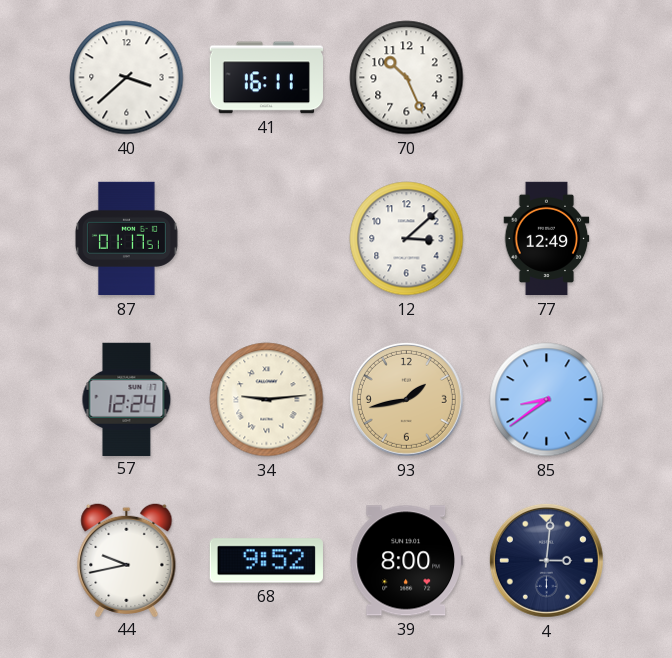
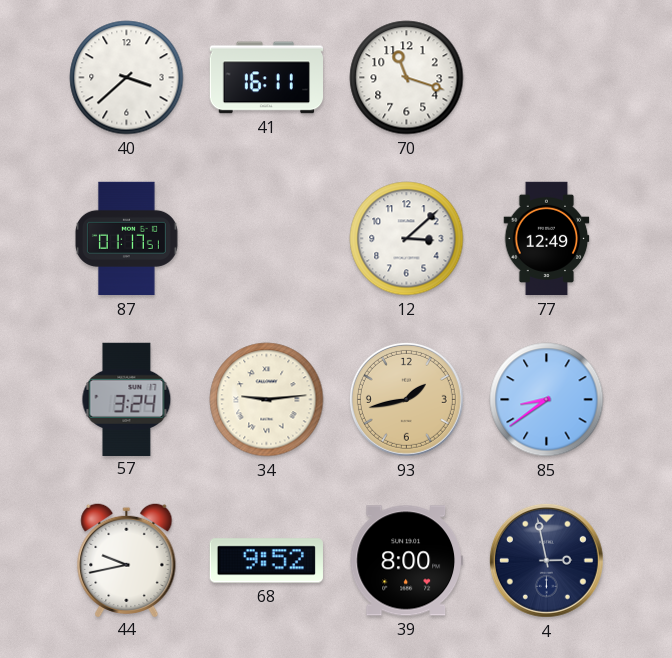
70: 10:26 -> 11:18 (407, 78)
57: 12:24 -> 3:24 (127, 399)
4: 3:01 -> 2:58 (546, 560)
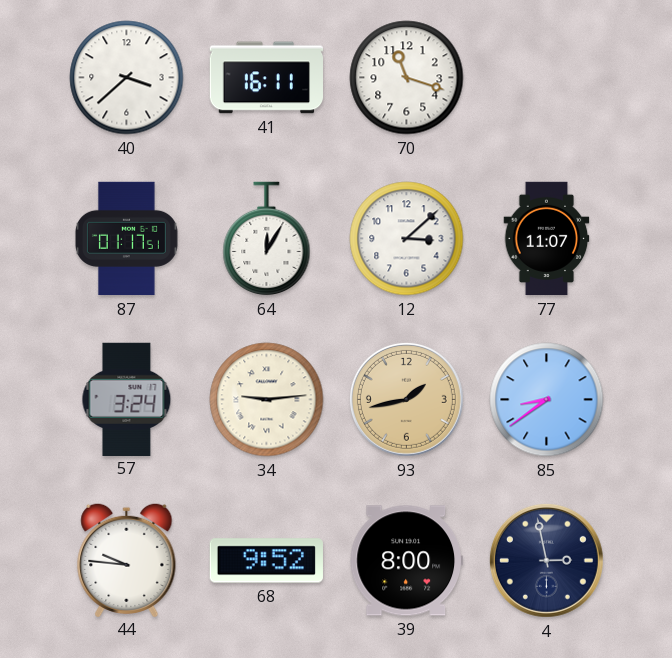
64: none -> 12:05 (267, 239)
77: 12:49 -> 11:07 (547, 239)
44: 9:43 -> 9:46 (127, 559)
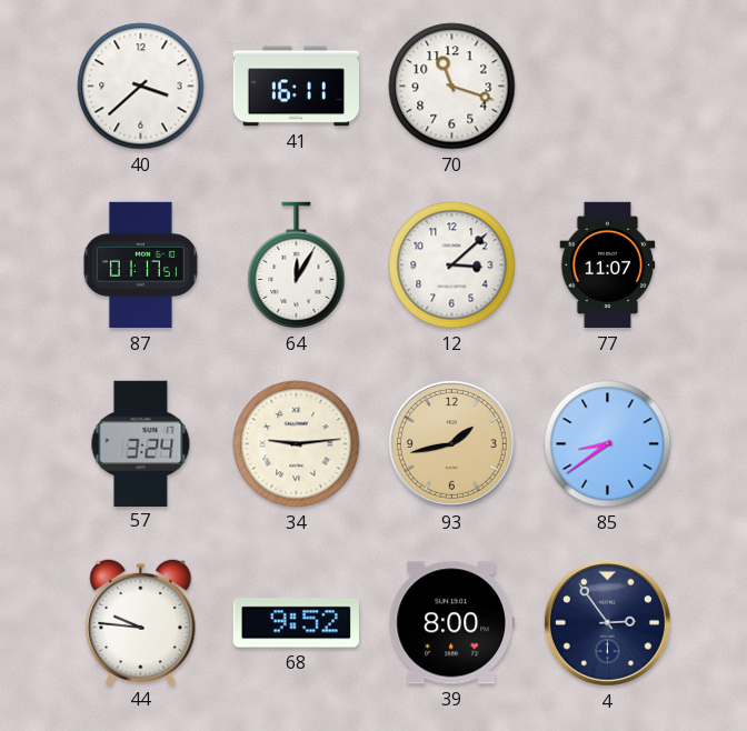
4: 2:58 -> 2:54 (607, 622)
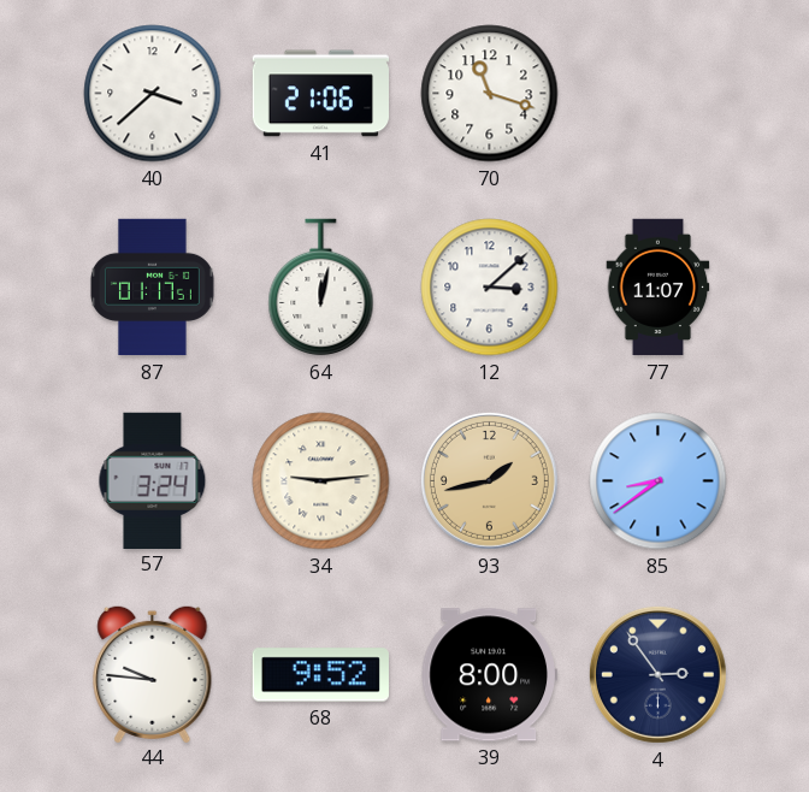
41: 16:11 -> 21:06 (321, 94)
64: 12:05 -> 12:02 (321, 288)
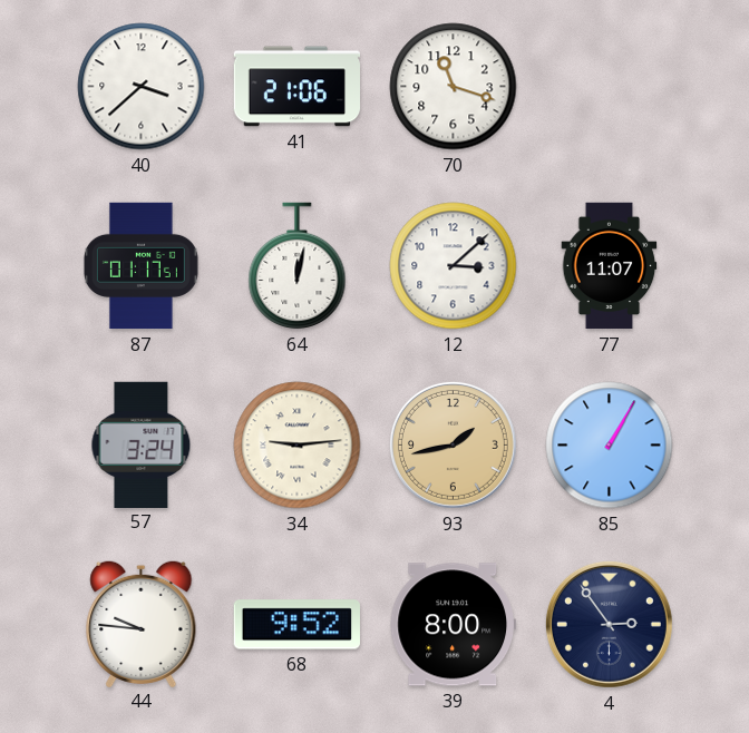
85: 8:39 -> 1:05 (610, 446)
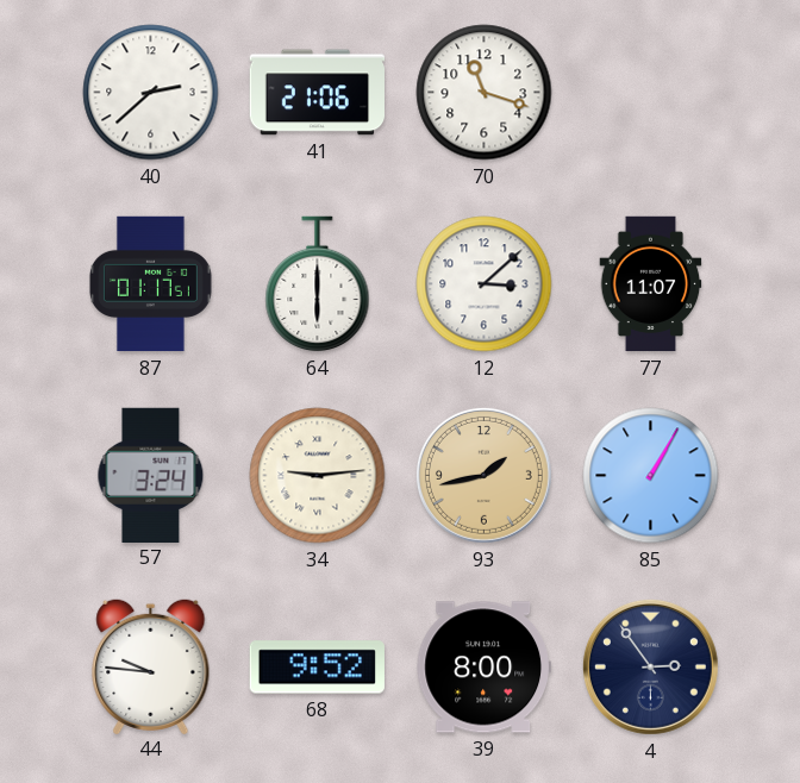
40: 3:38 -> 2:38 (151, 93)
64: 12:02 -> 6:00 (318, 284)
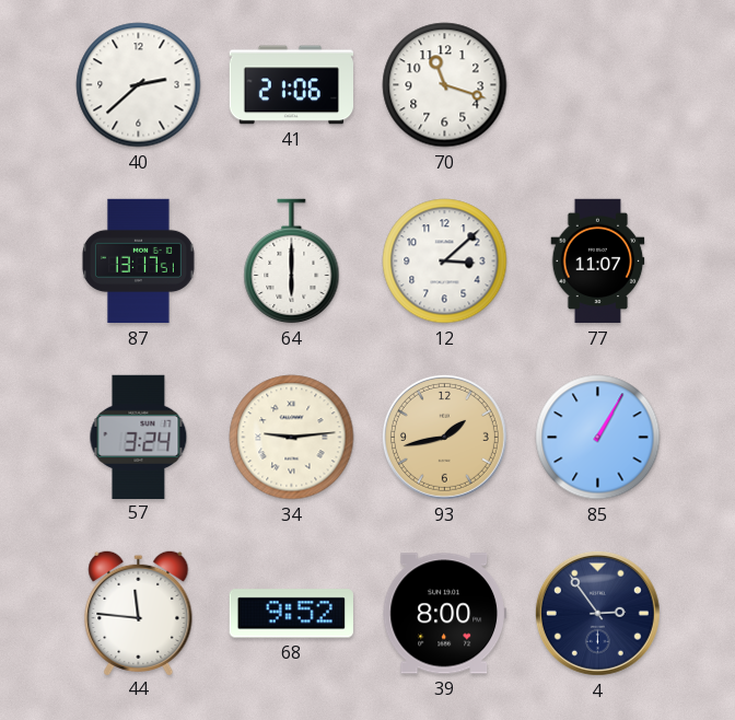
87: 01:17 -> 13:17 (138, 262)
44: 9:46 -> 11:46 (139, 612)
